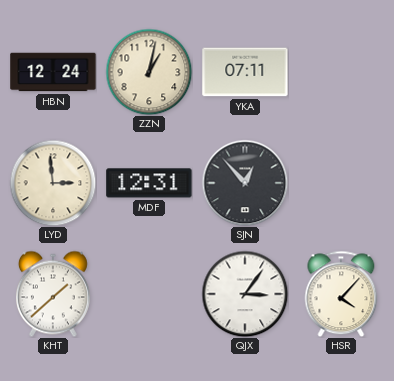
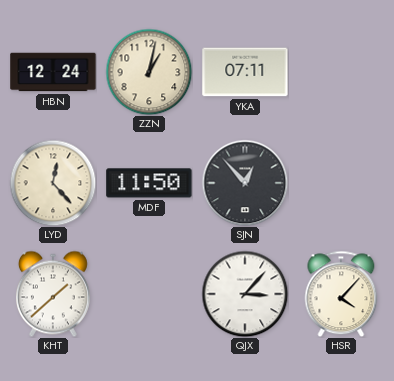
LYD: 2:59 -> 12:23 (53, 183)
MDF: 12:31 -> 11:50 (149, 183)
QJX: 3:06 -> 3:07 (245, 294)
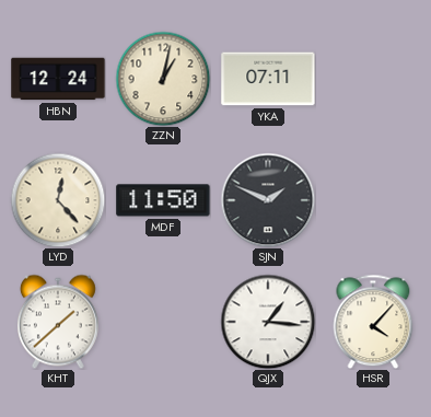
SJN: 12:53 -> 1:49 (268, 200)
QJX: 3:07 -> 1:16 (268, 322)
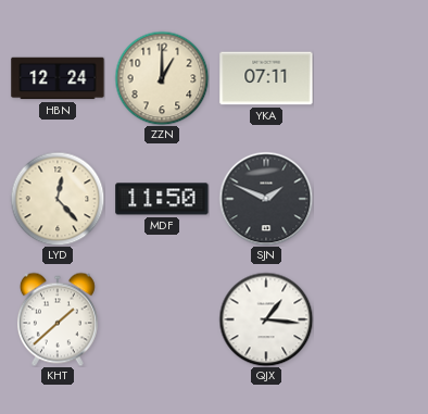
ZZN: 1:02 -> 1:00 (162, 78)
HSR: 4:07 -> none (373, 322)
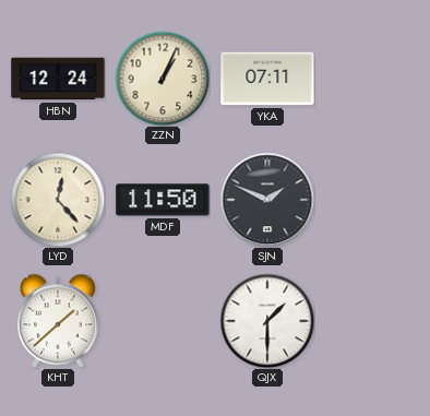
ZZN: 1:00 -> 1:04 (163, 79)
QJX: 1:16 -> 1:30 (267, 321)
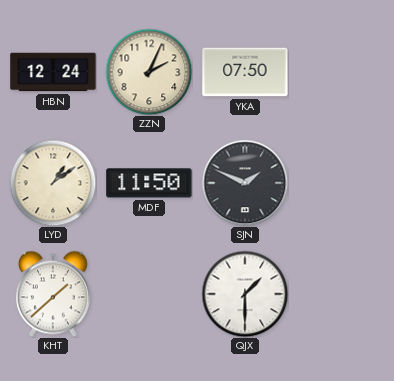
ZZN: 1:04 -> 2:04 (149, 72)
YKA: 07:11 -> 07:50 (245, 72)
LYD: 12:23 -> 1:09 (53, 183)
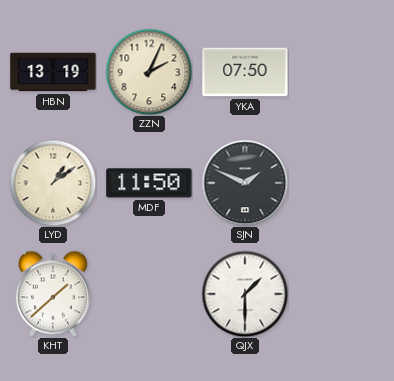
HBN: 12:24 -> 13:19 (53, 72)
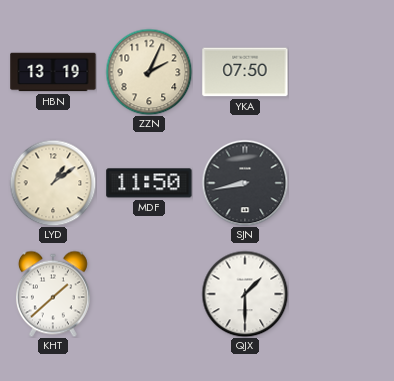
SJN: 1:49 -> 8:43 (245, 183)
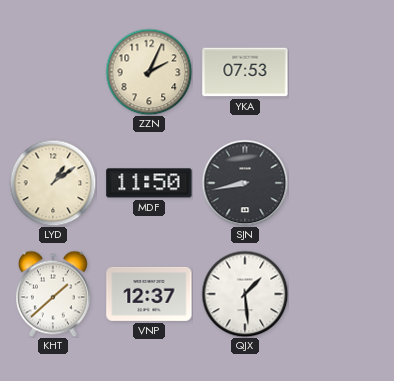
HBN: 13:19 -> none (53, 72)
YKA: 07:50 -> 07:53 (245, 72)
VNP: none -> 12:37 (149, 294)
QJX: 1:30 -> 1:29 (245, 294)
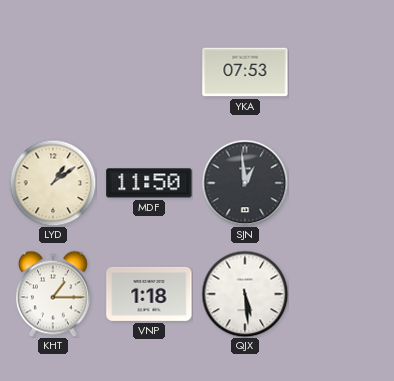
ZZN: 2:04 -> none (149, 72)
SJN: 8:43 -> 12:59 (245, 183)
KHT: 1:38 -> 1:15 (53, 294)
VNP: 12:37 -> 1:18 (149, 294)
QJX: 1:29 -> 5:29 (245, 294)
